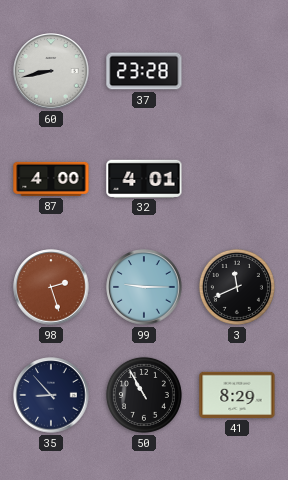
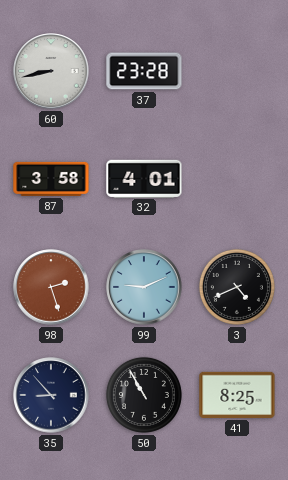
87: 4:00 -> 3:58 (51, 179)
99: 9:15 -> 9:11 (144, 287)
3: 11:41 -> 4:41 (237, 287)
41: 8:29 -> 8:25 (237, 395)
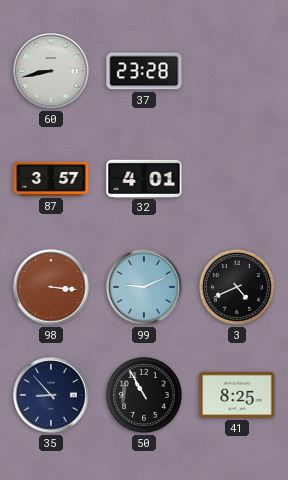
87: 3:58 -> 3:57 (51, 179)
98: 2:27 -> 3:16 (51, 287)
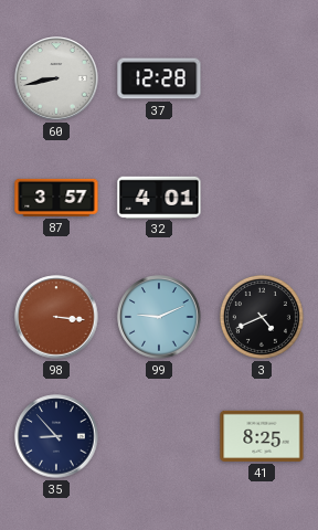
37: 23:28 -> 12:28 (159, 78)
50: 10:55 -> none (144, 395)
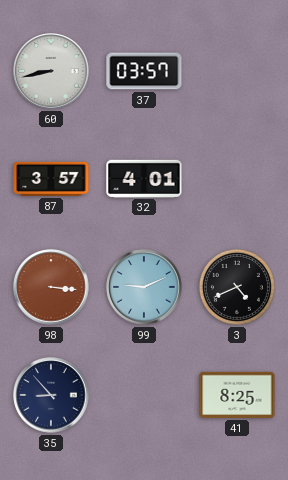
37: 12:28 -> 03:57 (144, 71)
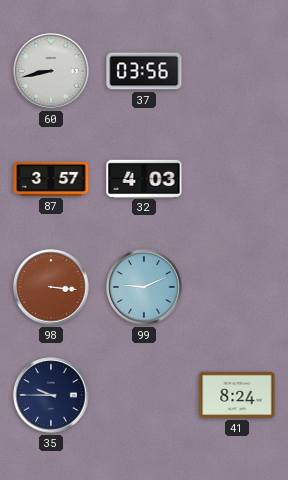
37: 03:57 -> 03:56 (144, 71)
32: 4:01 -> 4:03 (144, 178)
3: 4:41 -> none (237, 287)
35: 8:53 -> 9:45 (51, 395)
41: 8:25 -> 8:24 (237, 395)
